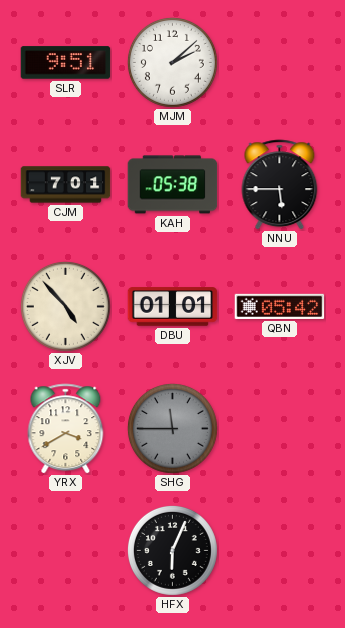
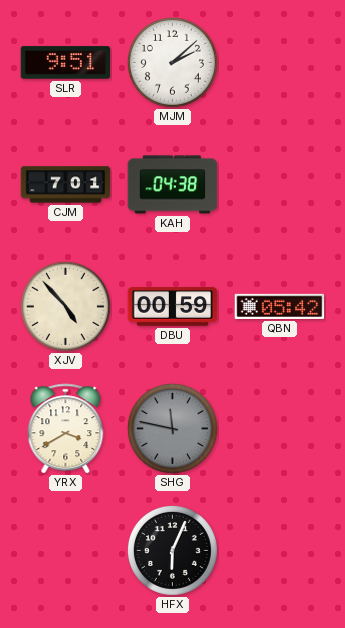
KAH: 05:38 -> 04:38 (173, 185)
NNU: 5:45 -> none (280, 185)
DBU: 01:01 -> 00:59 (173, 307)
SHG: 11:45 -> 11:47 (172, 428)
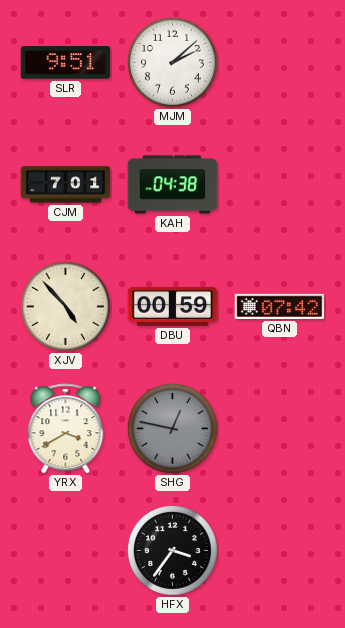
QBN: 05:42 -> 07:42 (280, 306)
SHG: 11:47 -> 12:47 (172, 428)
HFX: 6:04 -> 3:36 (172, 550)
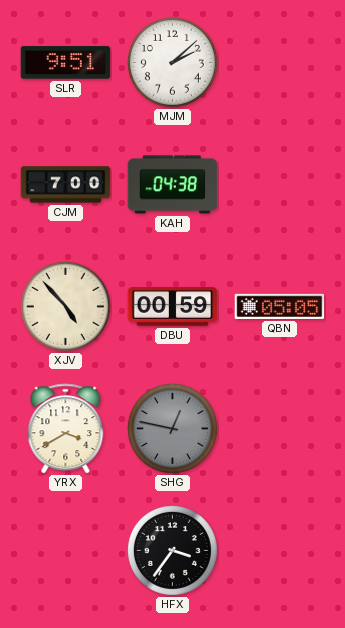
CJM: 7:01 -> 7:00 (66, 185)
QBN: 07:42 -> 05:05 (280, 306)
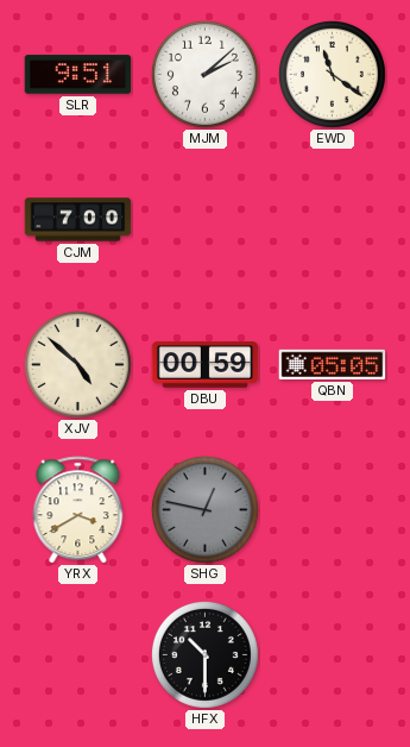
EWD: none -> 11:21 (332, 74)
KAH: 04:38 -> none (173, 185)
XJV: 4:53 -> 4:52 (77, 364)
HFX: 3:36 -> 10:30 (204, 654)
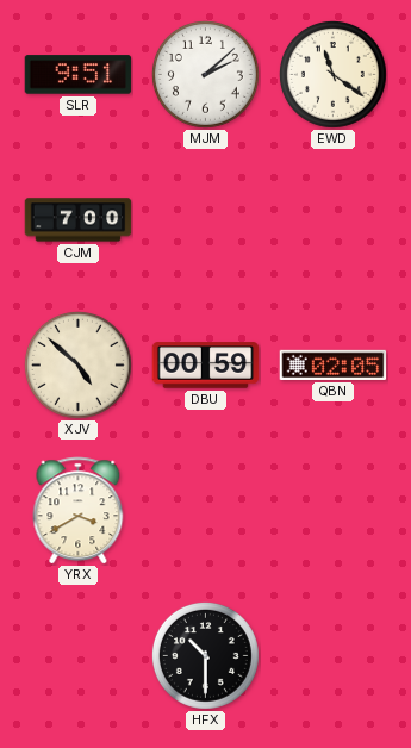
QBN: 05:05 -> 02:05 (334, 364)
SHG: 12:47 -> none (204, 509)
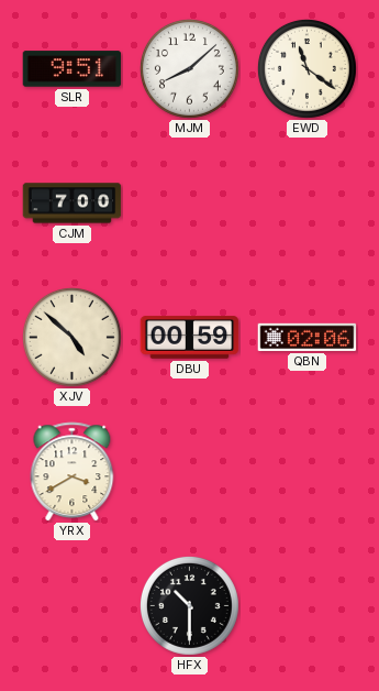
MJM: 2:08 -> 8:08 (189, 68)
QBN: 02:05 -> 02:06 (308, 337)
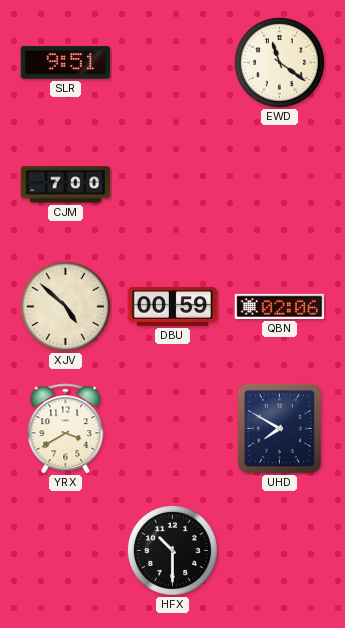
MJM: 8:08 -> none (189, 68)
UHD: none -> 7:50 (279, 428)
